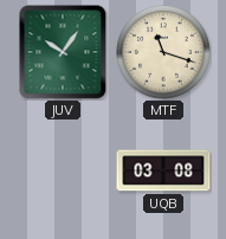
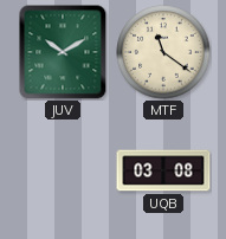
JUV: 10:06 -> 10:10 (63, 52)
MTF: 11:18 -> 11:21 (163, 52)
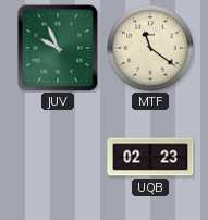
JUV: 10:10 -> 9:56 (58, 48)
UQB: 03:08 -> 02:23 (150, 157)
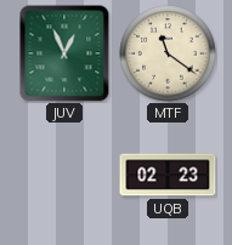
JUV: 9:56 -> 12:56 (64, 53)
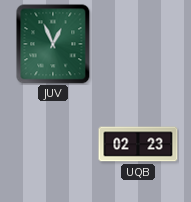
MTF: 11:21 -> none (168, 53)
